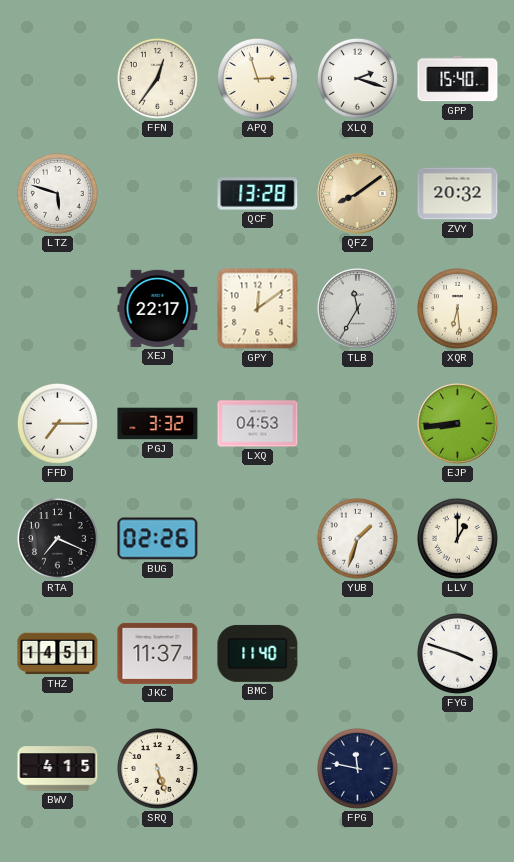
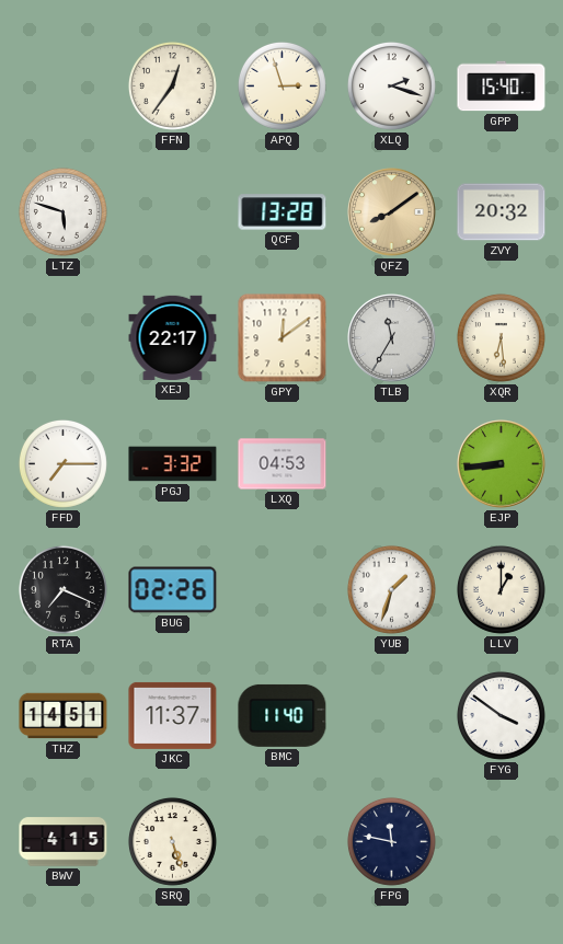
FYG: 3:48 -> 3:51 (501, 715)
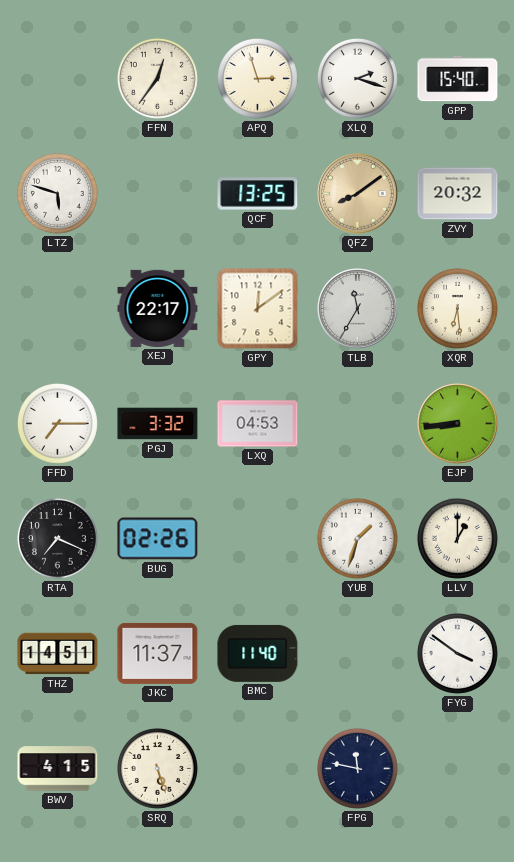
QCF: 13:28 -> 13:25 (258, 194)
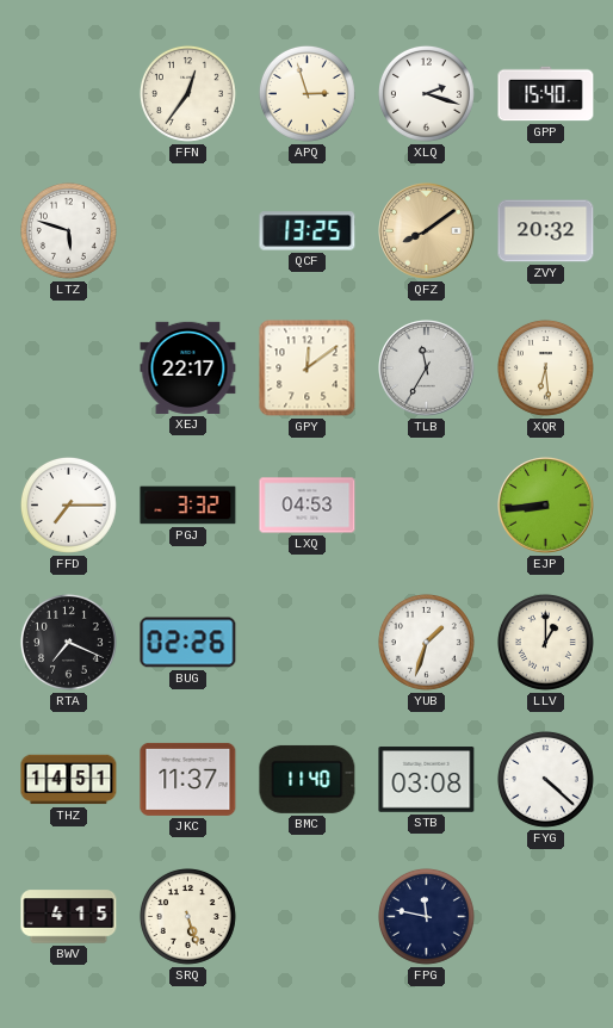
STB: none -> 03:08 (427, 780)
FYG: 3:51 -> 4:22 (545, 779)
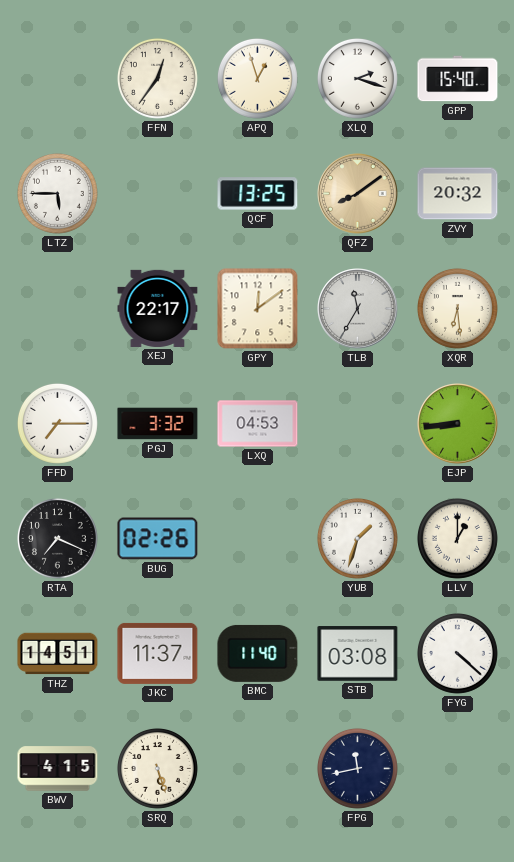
APQ: 2:57 -> 12:57 (257, 78)
LTZ: 5:48 -> 5:45 (57, 193)
FPG: 11:47 -> 11:43 (357, 768)
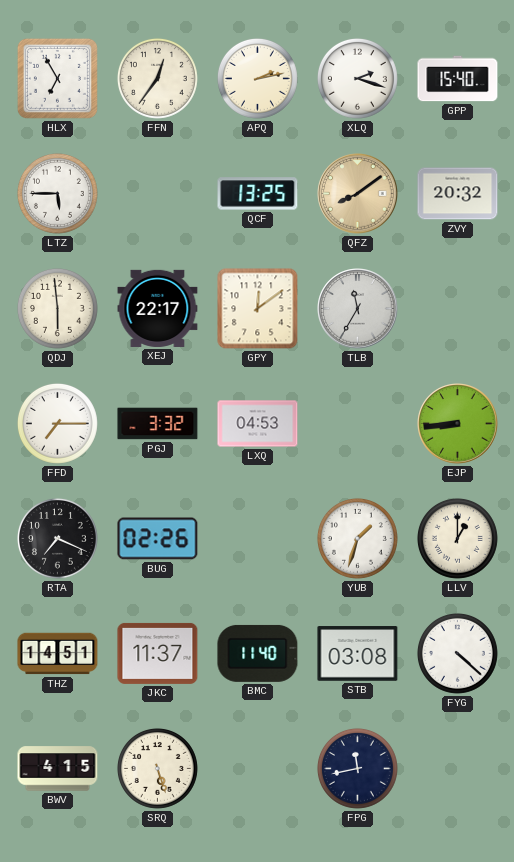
HLX: none -> 6:55 (57, 78)
APQ: 12:57 -> 2:13 (257, 78)
QDJ: none -> 5:59 (57, 308)
XQR: 6:29 -> none (457, 308)
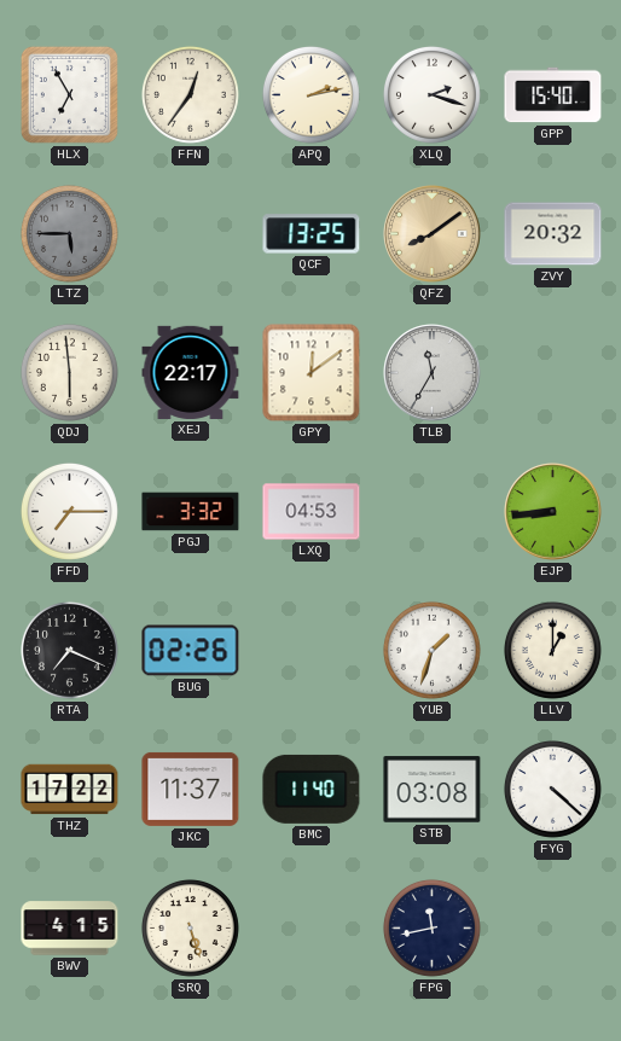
LTZ dial: white -> grey (69, 233)
THZ: 14:51 -> 17:22 (70, 790)
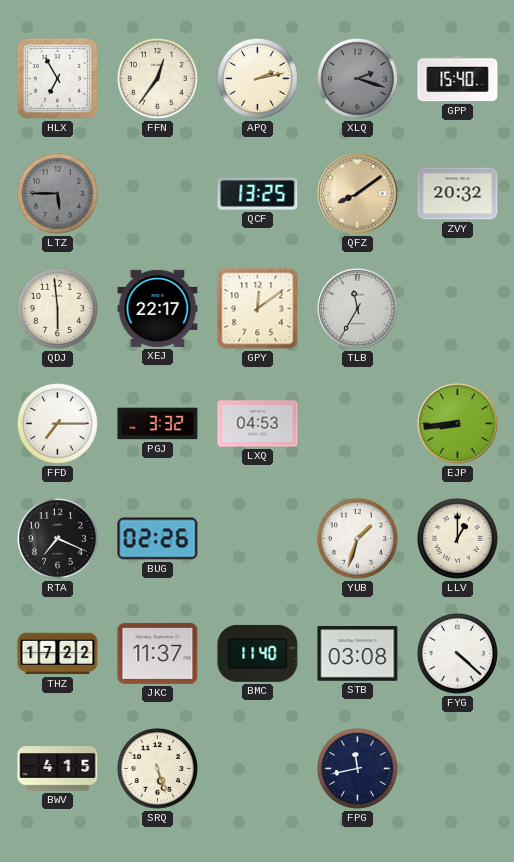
XLQ dial: white -> grey (357, 78)
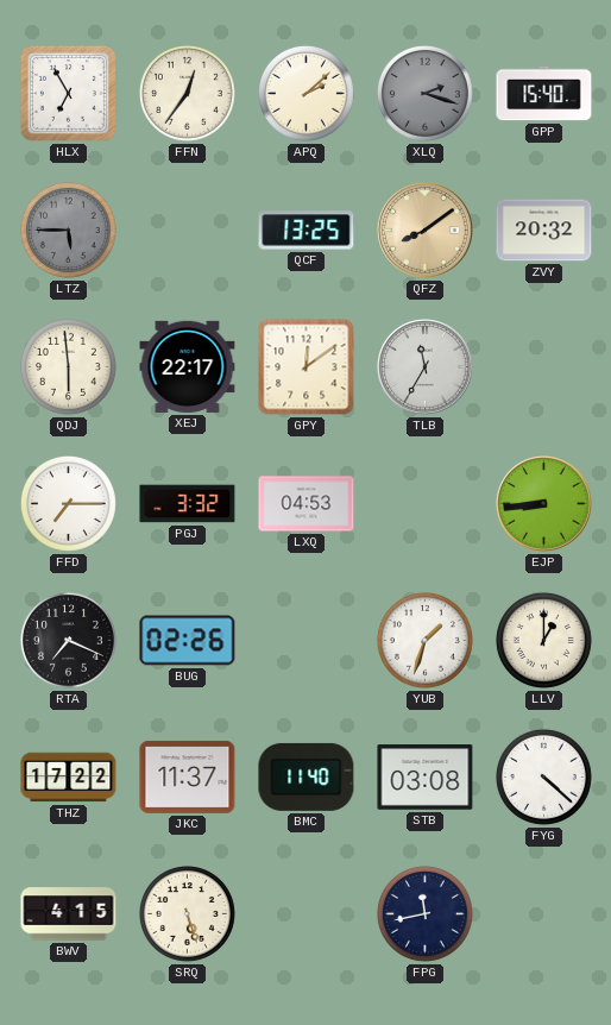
APQ: 2:13 -> 2:08 (305, 93)
